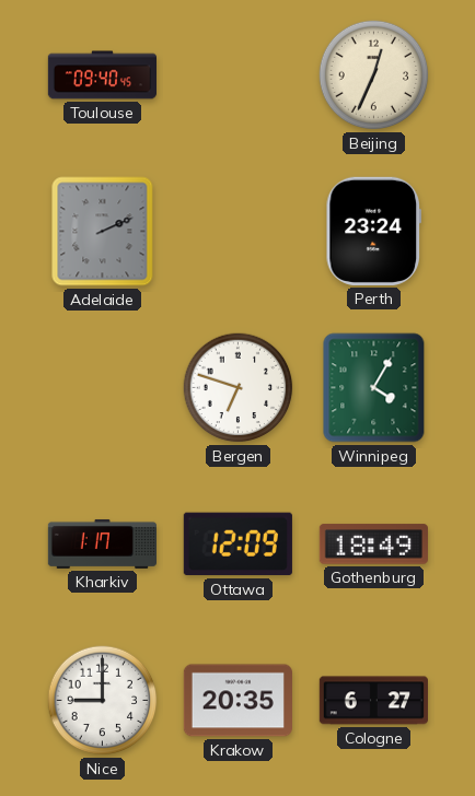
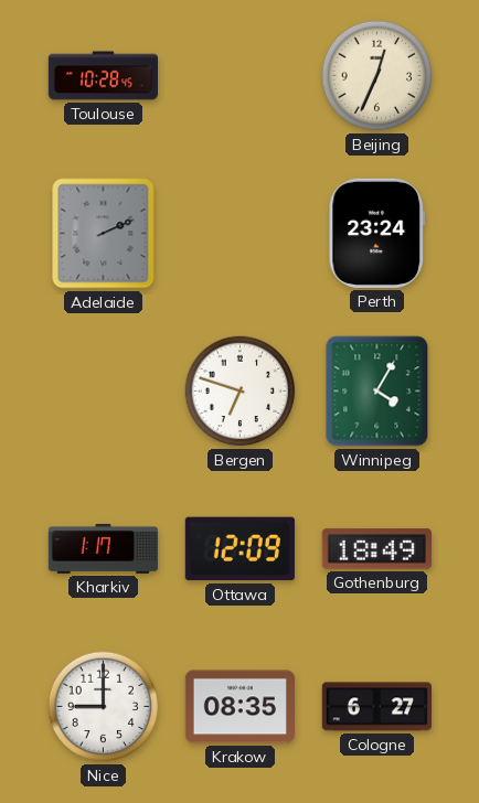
Toulouse: 09:40 -> 10:28 (103, 76)
Krakow: 20:35 -> 08:35 (239, 707)
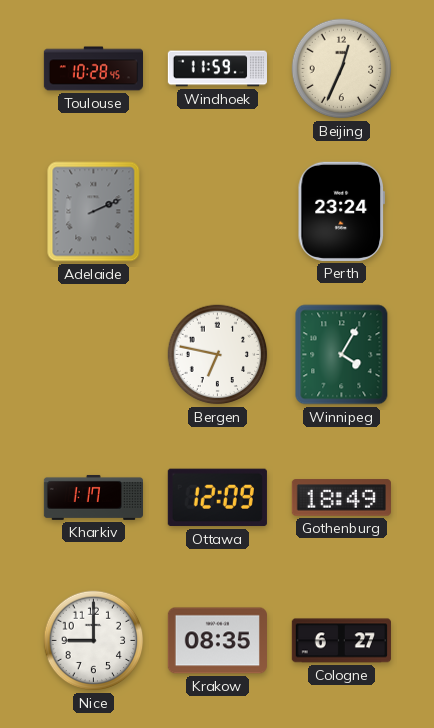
Windhoek: none -> 11:59 (217, 69)
Bergen: 6:48 -> 6:47 (218, 355)
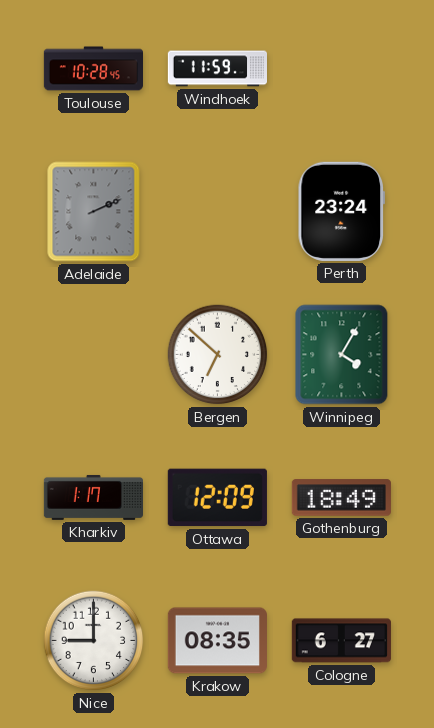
Beijing: 12:34 -> none (342, 69)
Bergen: 6:47 -> 6:52 (218, 355)
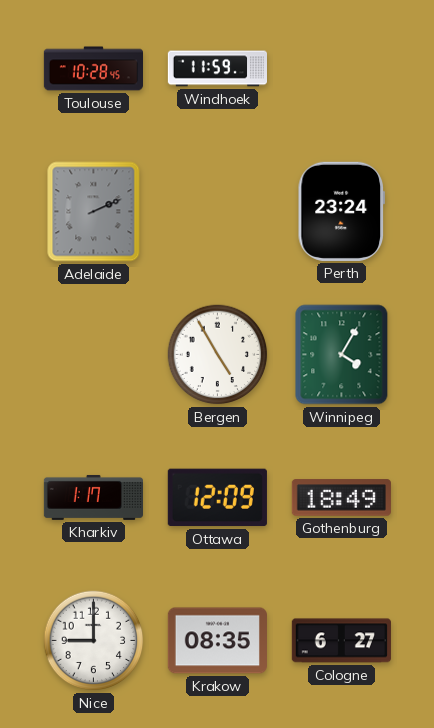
Bergen: 6:52 -> 4:55 (218, 355)
